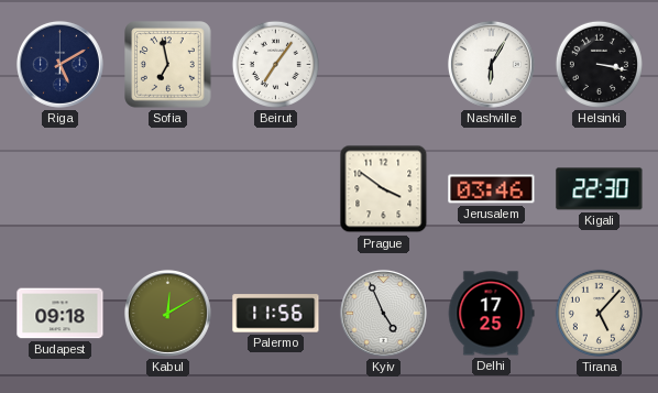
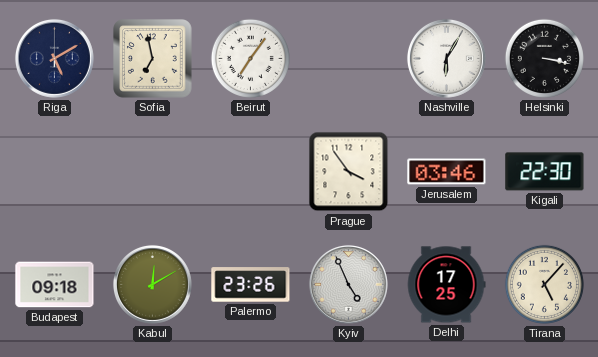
Prague: 3:51 -> 3:54 (349, 172)
Palermo: 11:56 -> 23:26 (251, 285)
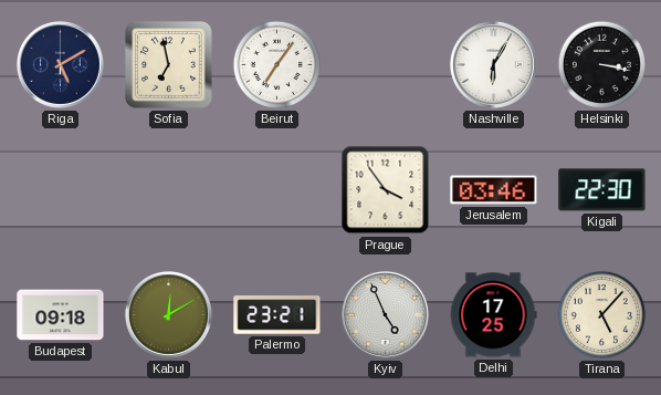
Palermo: 23:26 -> 23:21 (277, 315)
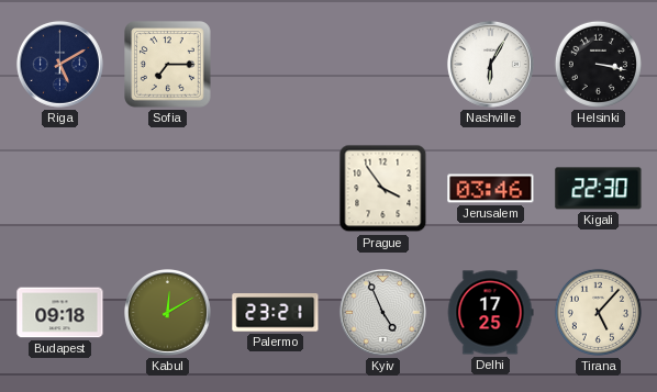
Sofia: 6:58 -> 7:15 (168, 65)
Beirut: 7:06 -> none (276, 64)
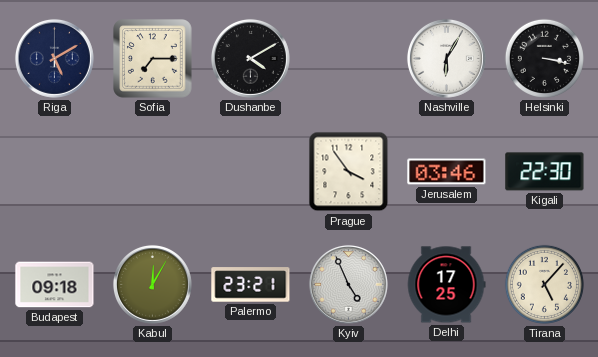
Dushanbe: none -> 4:10 (250, 58)
Kabul: 12:10 -> 12:05 (152, 284)
